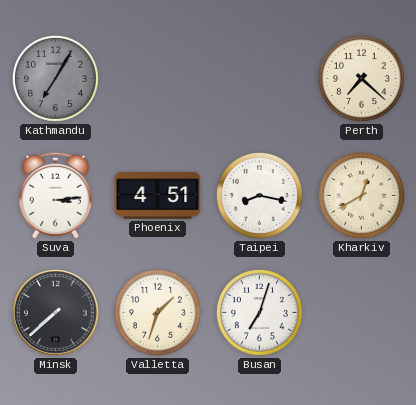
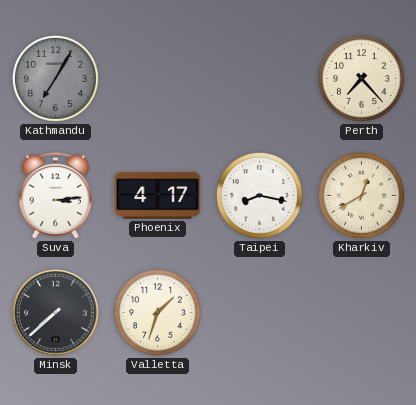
Perth: 7:22 -> 7:23 (361, 78)
Phoenix: 4:51 -> 4:17 (158, 196)
Busan: 7:03 -> none (259, 312)
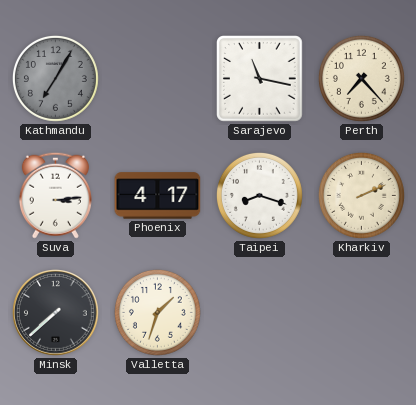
Sarajevo: none -> 11:17 (260, 79)
Taipei: 8:17 -> 8:18 (259, 195)
Kharkiv: 12:40 -> 2:11 (361, 195)
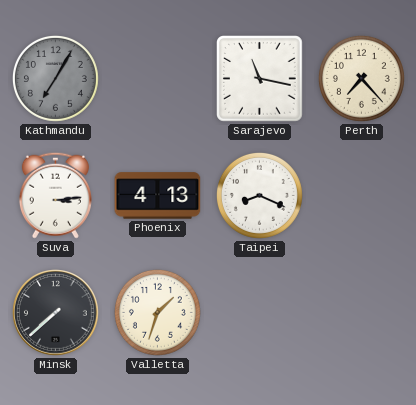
Phoenix: 4:17 -> 4:13 (158, 196)
Taipei: 8:18 -> 8:19 (259, 195)
Kharkiv: 2:11 -> none (361, 195)
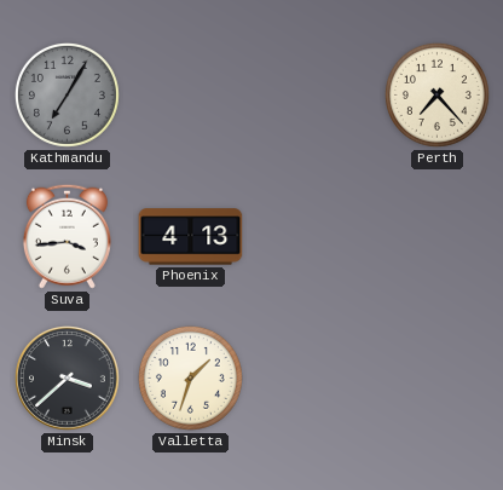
Sarajevo: 11:17 -> none (260, 79)
Suva: 3:14 -> 3:44 (67, 236)
Taipei: 8:19 -> none (259, 195)
Minsk: 7:38 -> 3:38 (68, 379)
